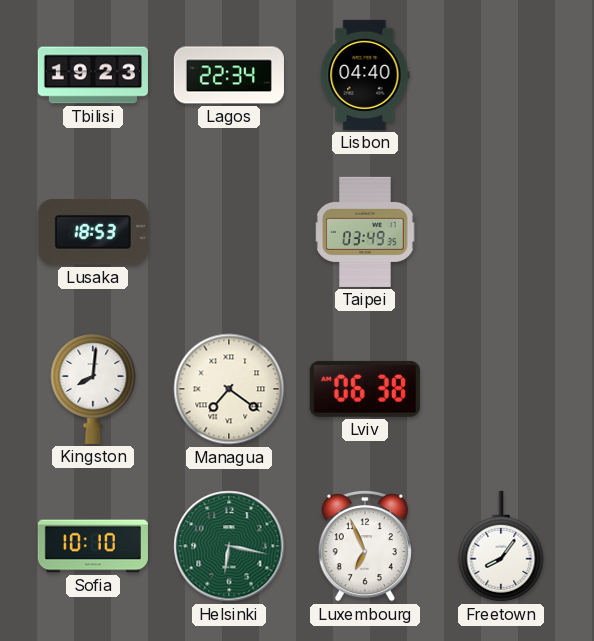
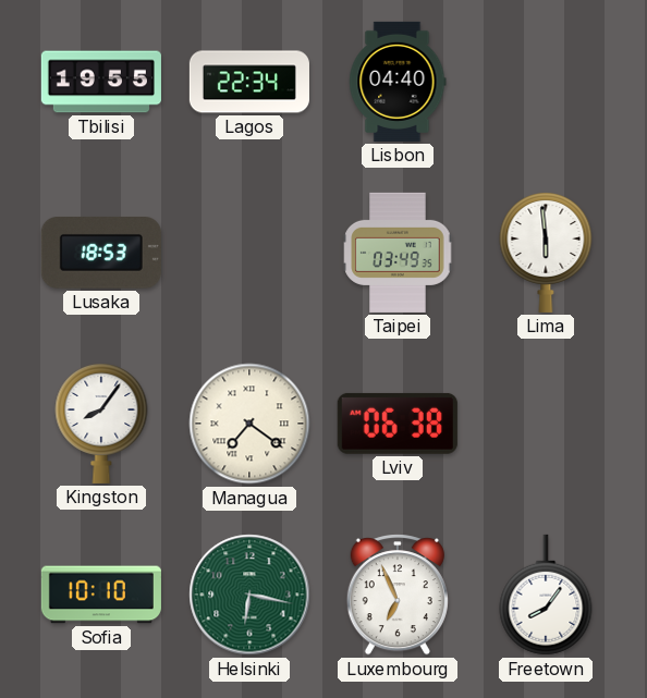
Tbilisi: 19:23 -> 19:55 (101, 82)
Lima: none -> 5:59 (546, 252)
Kingston: 8:01 -> 8:06 (101, 423)
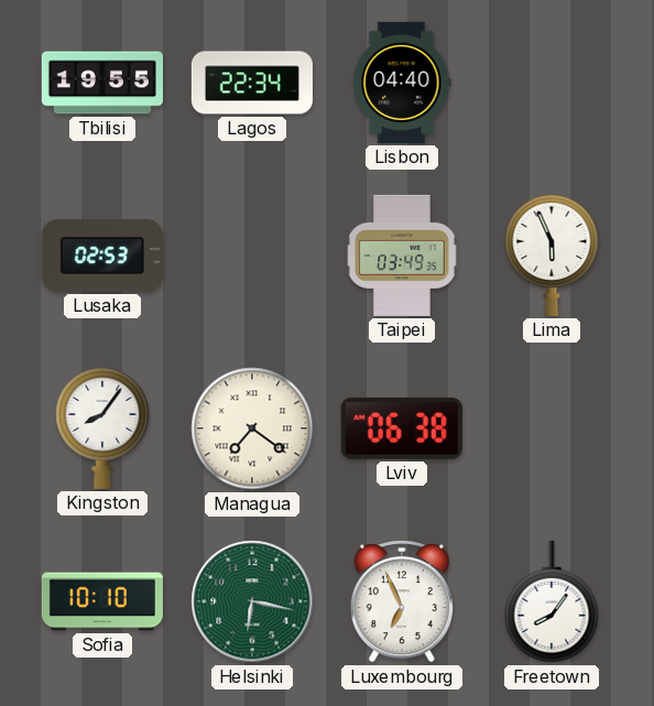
Lusaka: 18:53 -> 02:53 (102, 257)
Lima: 5:59 -> 5:56 (552, 254)
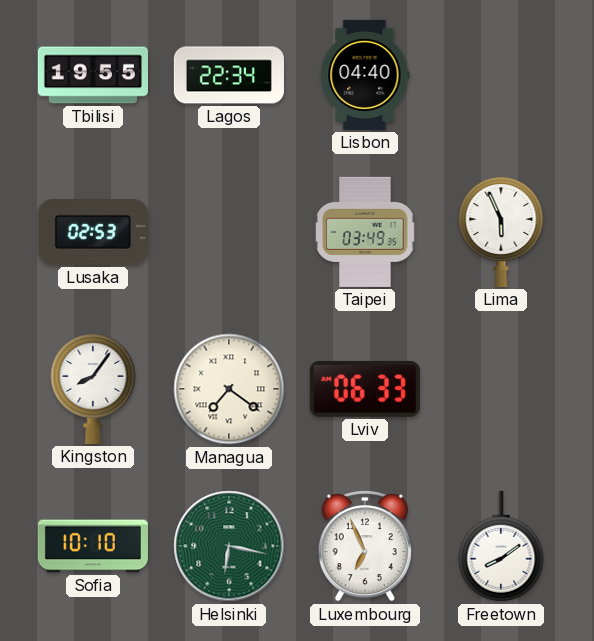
Lviv: 06:38 -> 06:33 (365, 389)
Freetown: 8:06 -> 8:09 (501, 546)
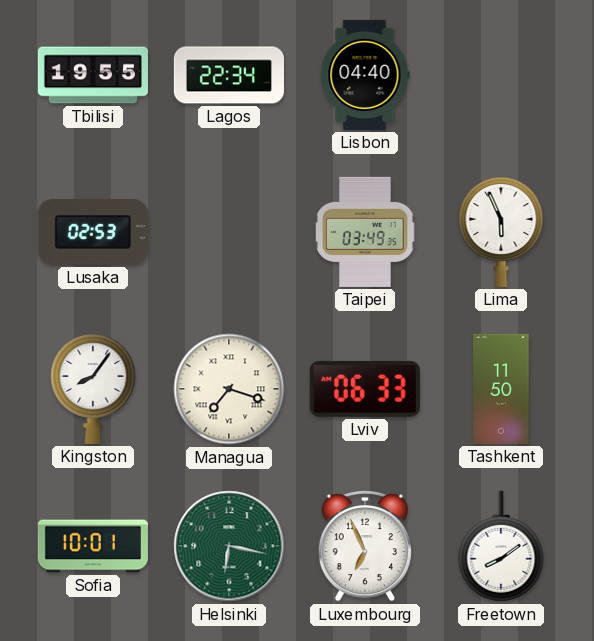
Managua: 7:21 -> 7:18 (229, 389)
Tashkent: none -> 11:50 (501, 389)
Sofia: 10:10 -> 10:01 (93, 546)
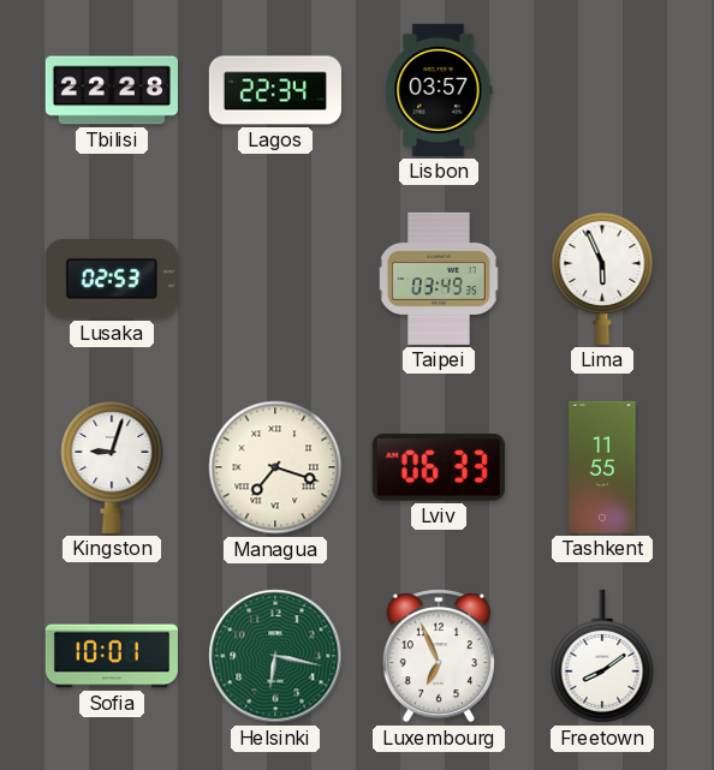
Tbilisi: 19:55 -> 22:28 (112, 90)
Lisbon: 04:40 -> 03:57 (439, 90)
Kingston: 8:06 -> 9:03 (112, 466)
Tashkent: 11:50 -> 11:55 (602, 467)
